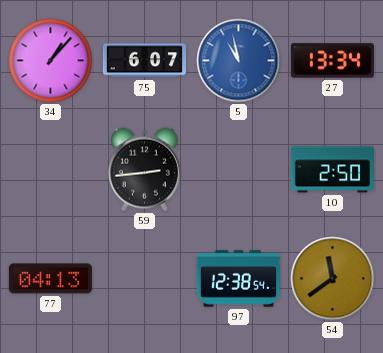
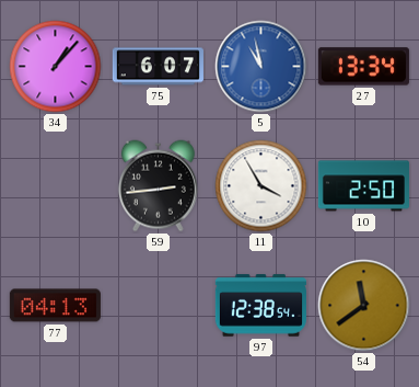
11: none -> 3:55 (261, 186)
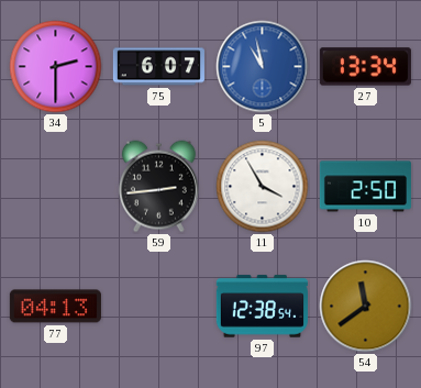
34: 1:07 -> 2:30 (56, 67)
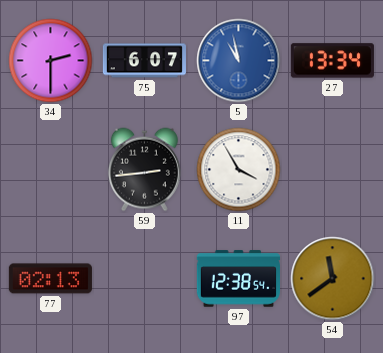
10: 2:50 -> none (365, 187)
77: 04:13 -> 02:13 (50, 279)
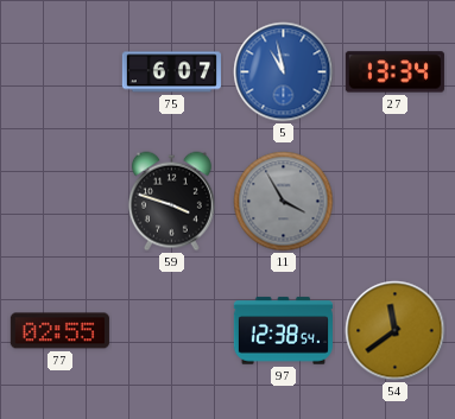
34: 2:30 -> none (51, 61)
59: 2:44 -> 3:48 (171, 202)
11 dial: white -> grey (284, 202)
77: 02:13 -> 02:55 (59, 331)
